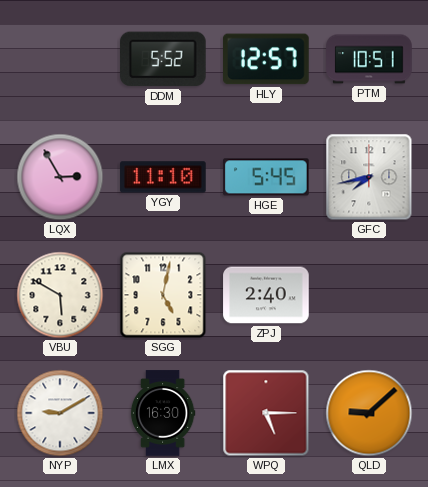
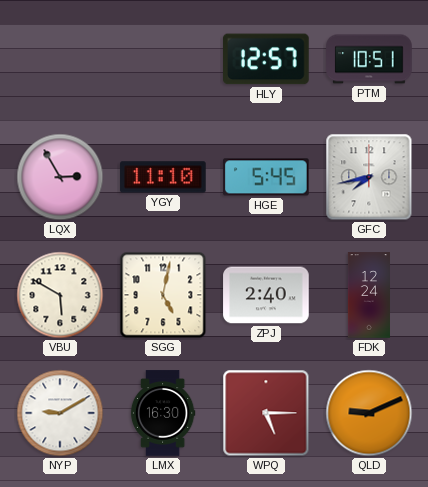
DDM: 5:52 -> none (164, 59)
FDK: none -> 12:24 (369, 295)
QLD: 9:08 -> 9:11 (369, 413)
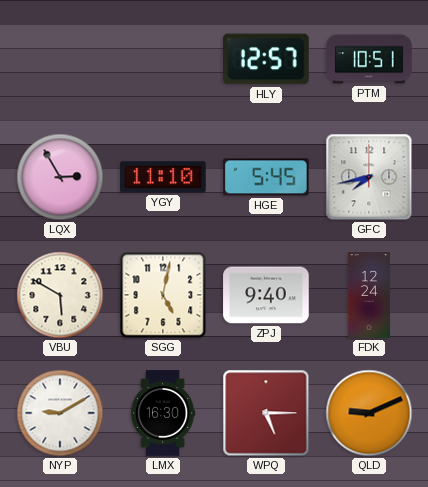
ZPJ: 2:40 -> 9:40 (266, 295)
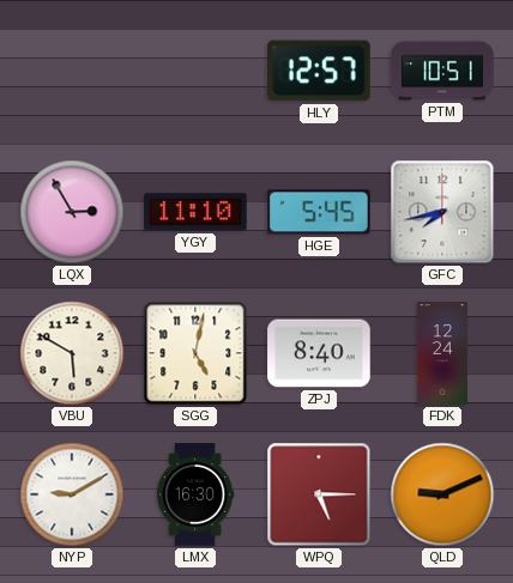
ZPJ: 9:40 -> 8:40 (319, 353)
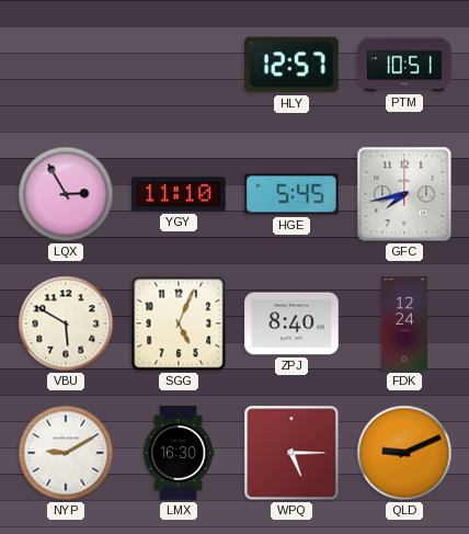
SGG: 5:02 -> 5:04 (179, 323)
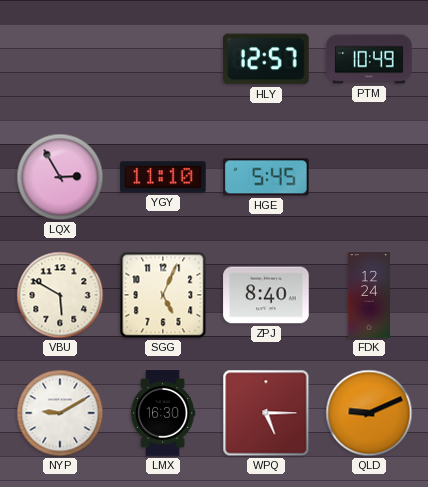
PTM: 10:51 -> 10:49 (369, 59)
GFC: 7:43 -> none (404, 194)
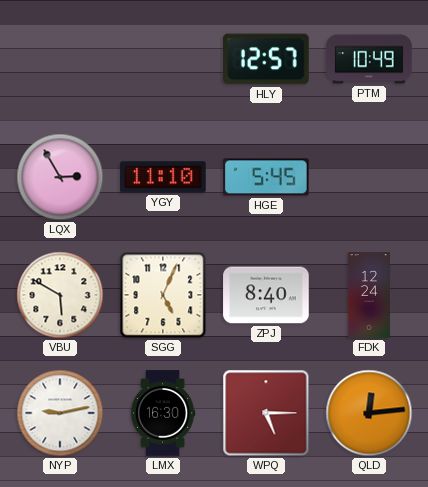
NYP: 9:10 -> 9:13 (60, 413)
QLD: 9:11 -> 12:14 (369, 413)
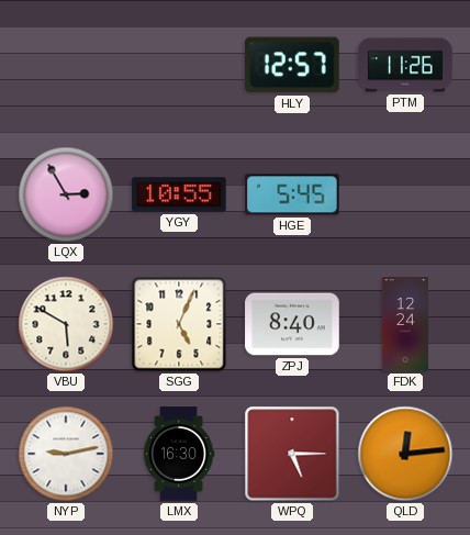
PTM: 10:49 -> 11:26 (405, 65)
YGY: 11:10 -> 10:55 (179, 194)
